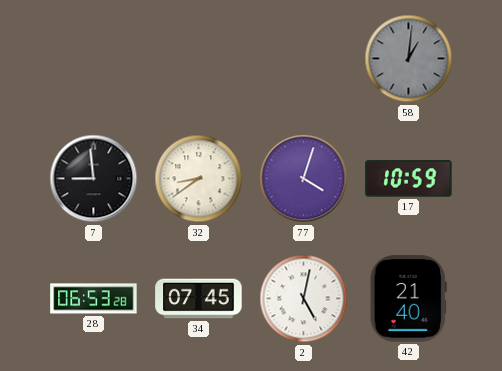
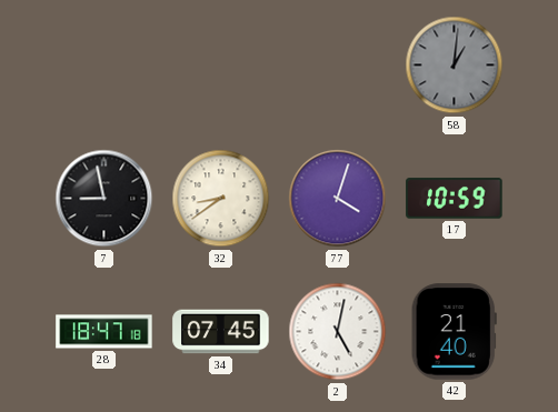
7: 8:59 -> 8:58 (104, 199)
28: 06:53 -> 18:47 (104, 332)
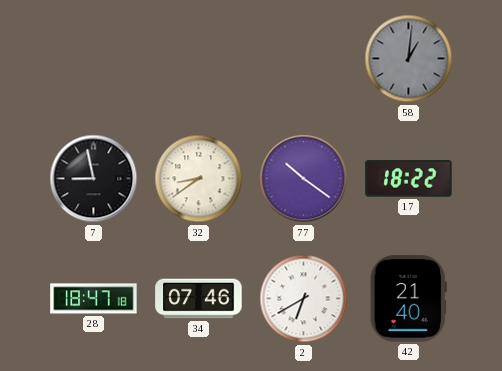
77: 4:03 -> 10:21 (304, 179)
17: 10:59 -> 18:22 (409, 179)
34: 07:45 -> 07:46 (199, 299)
2: 5:02 -> 6:40 (304, 299)
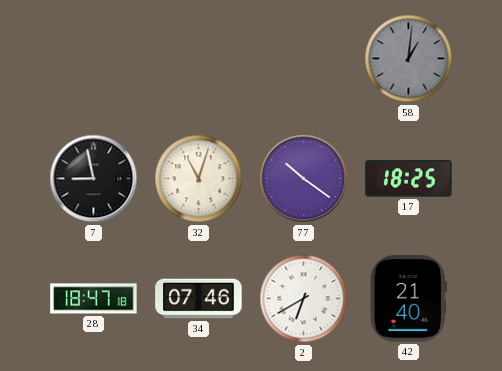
32: 8:39 -> 11:03 (199, 179)
17: 18:22 -> 18:25 (409, 179)
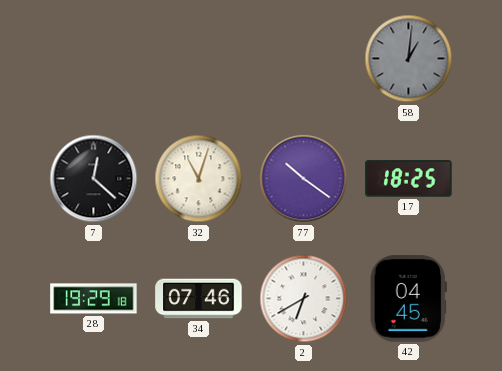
7: 8:58 -> 12:22 (94, 179)
28: 18:47 -> 19:29 (94, 299)
42: 21:40 -> 04:45 (408, 299)
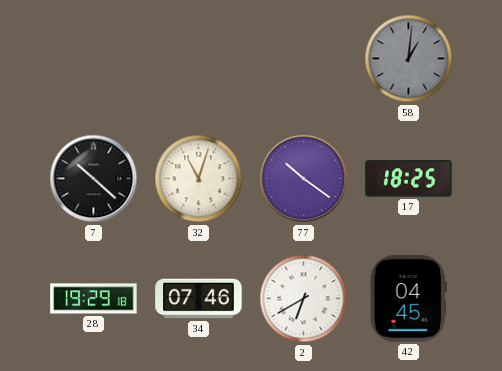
7: 12:22 -> 10:22 (94, 179)
